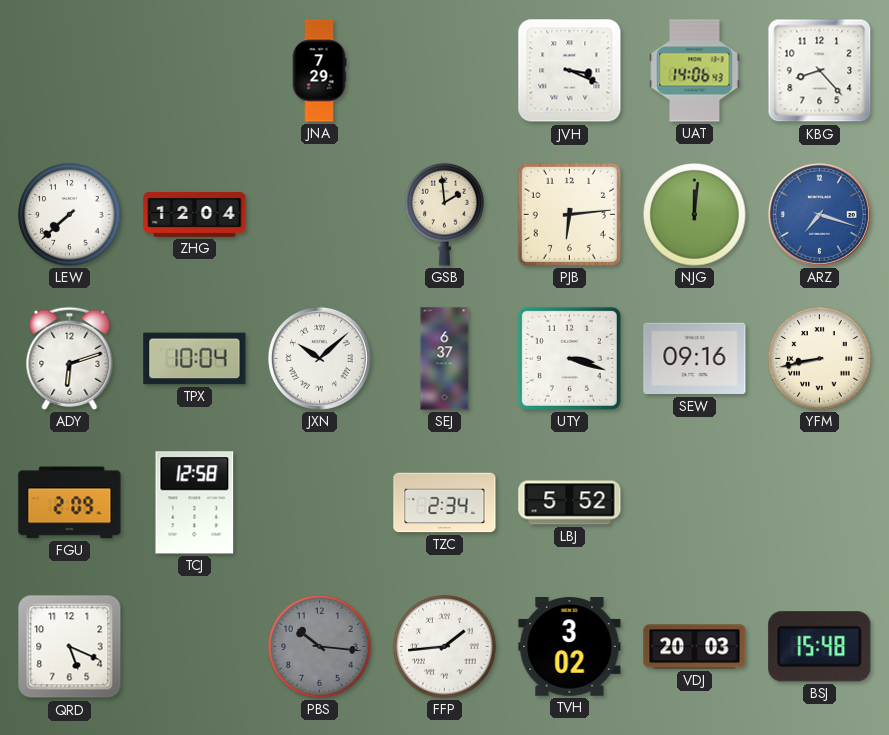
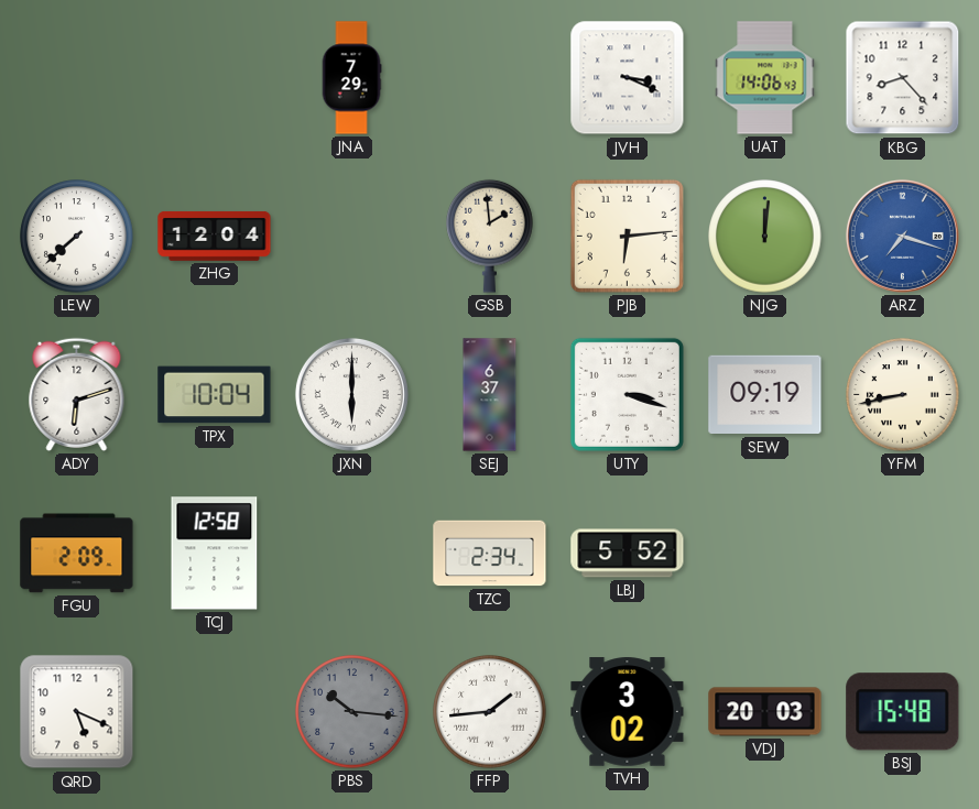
JXN: 10:08 -> 6:00 (351, 394)
SEW: 09:16 -> 09:19 (765, 395)
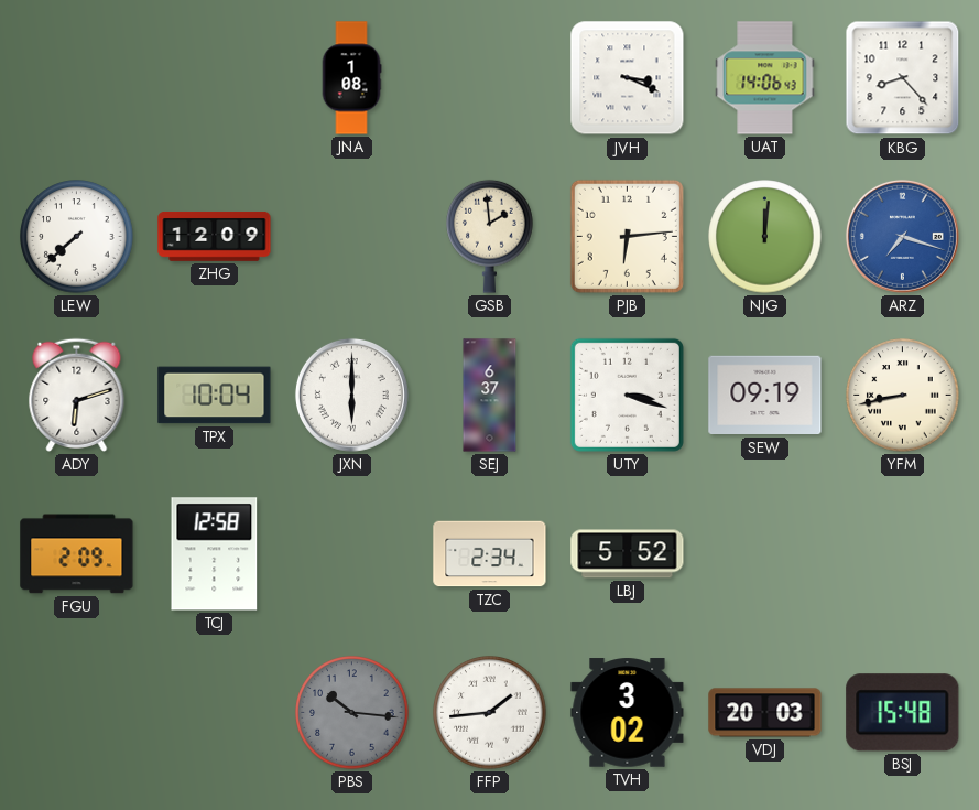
JNA: 7:29 -> 1:08 (351, 78)
ZHG: 12:04 -> 12:09 (215, 236)
QRD: 5:19 -> none (77, 712)
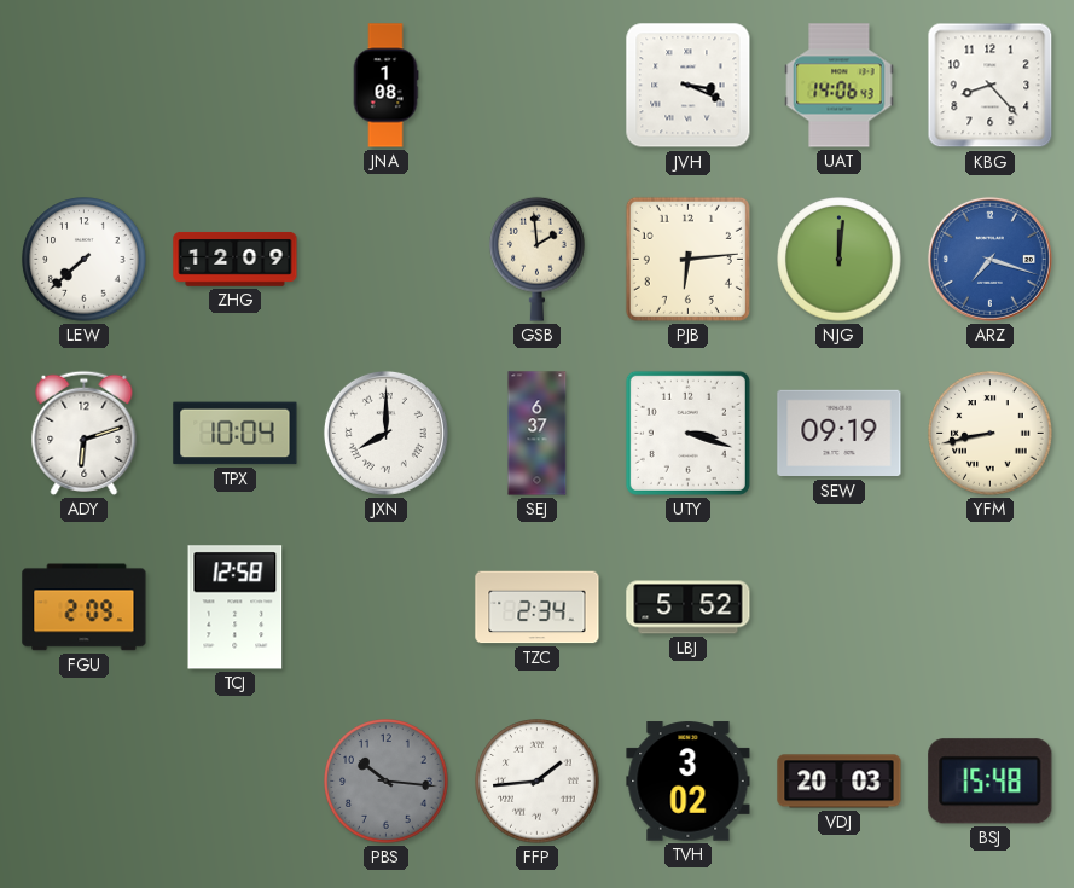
JXN: 6:00 -> 8:00 (385, 433)
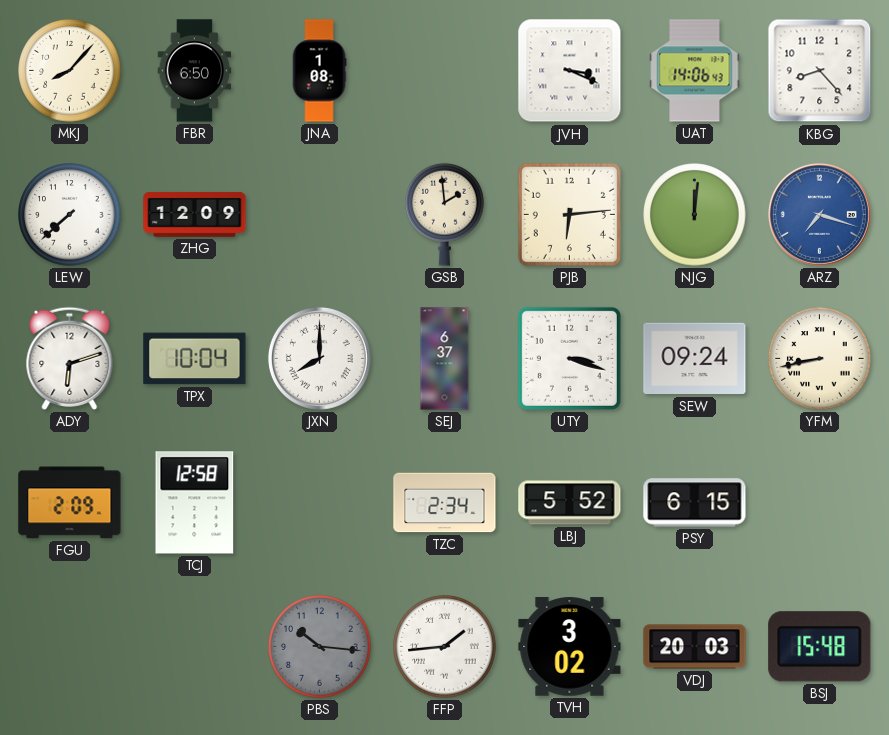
MKJ: none -> 8:07 (70, 71)
FBR: none -> 6:50 (195, 71)
SEW: 09:19 -> 09:24 (695, 359)
PSY: none -> 6:15 (695, 503)
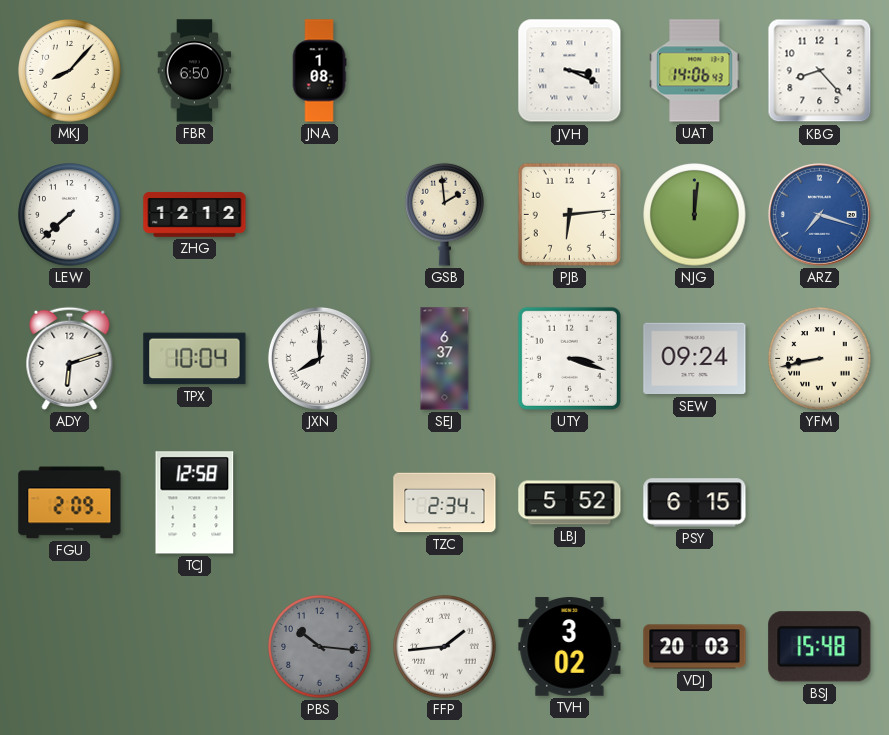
ZHG: 12:09 -> 12:12 (195, 214)
